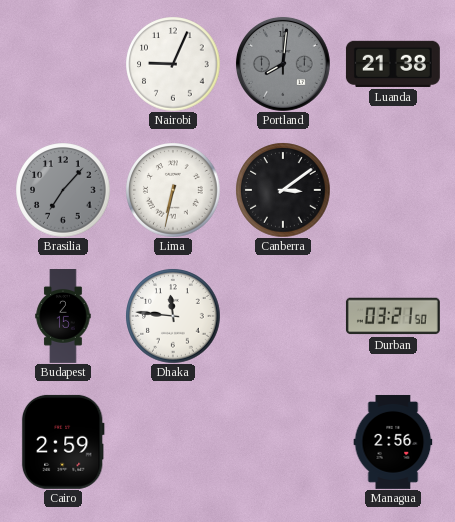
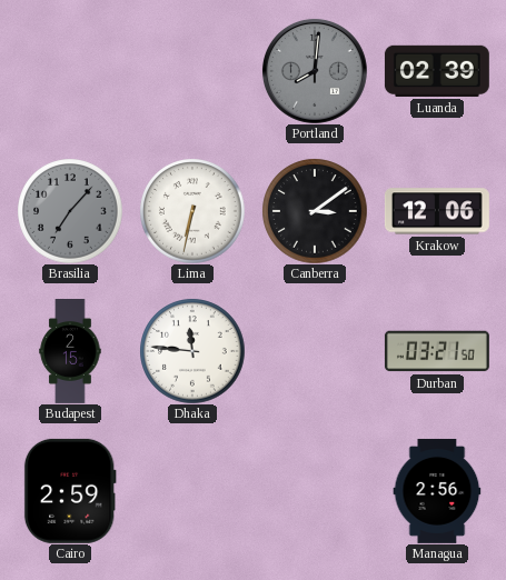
Nairobi: 9:04 -> none (173, 64)
Luanda: 21:38 -> 02:39 (437, 71)
Krakow: none -> 12:06 (437, 211)
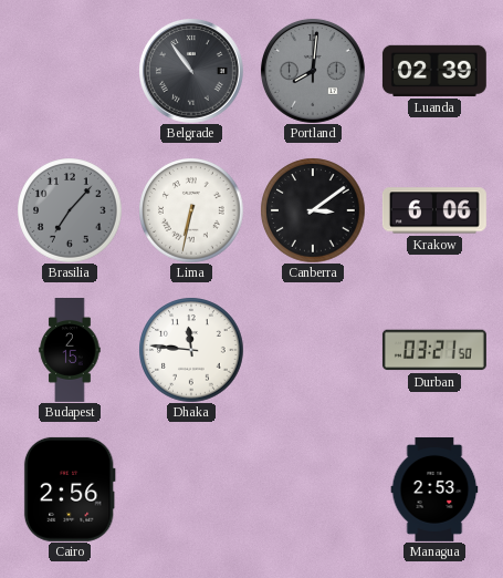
Belgrade: none -> 10:54 (191, 71)
Krakow: 12:06 -> 6:06 (434, 210)
Cairo: 2:59 -> 2:56 (70, 489)
Managua: 2:56 -> 2:53 (434, 489)
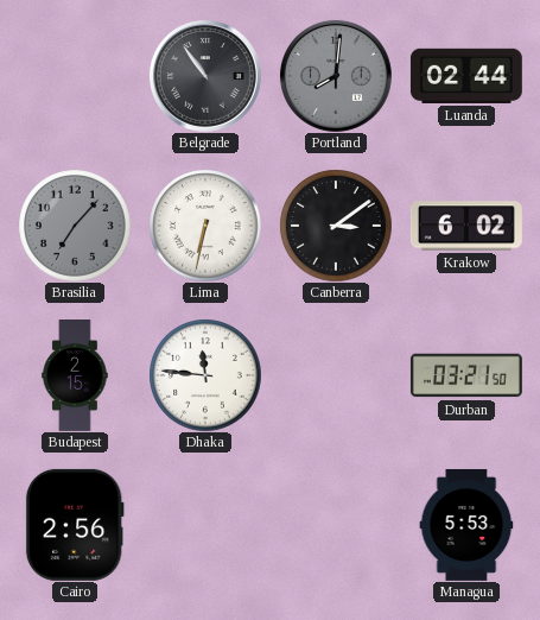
Luanda: 02:39 -> 02:44 (466, 76)
Krakow: 6:06 -> 6:02 (466, 226)
Managua: 2:53 -> 5:53 (466, 525)
